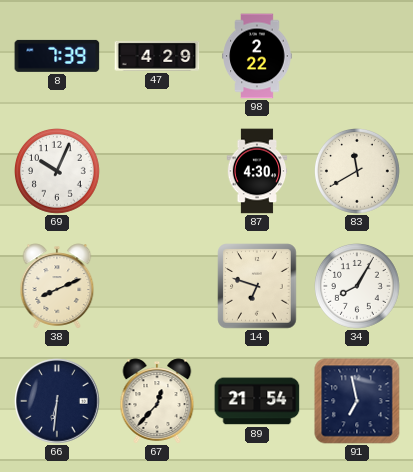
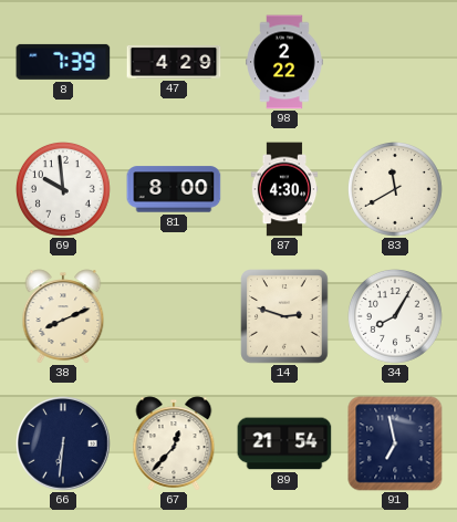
69: 10:04 -> 9:59 (64, 190)
81: none -> 8:00 (174, 189)
14: 6:48 -> 2:48 (284, 316)
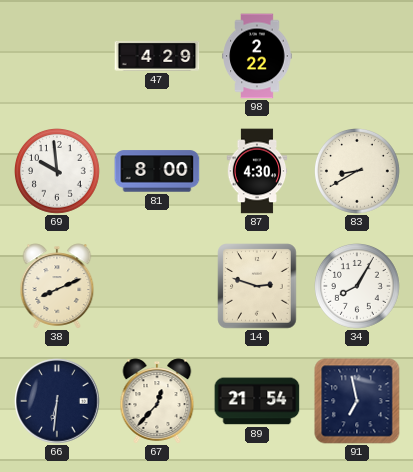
8: 7:39 -> none (63, 62)
83: 11:40 -> 8:40 (358, 172)
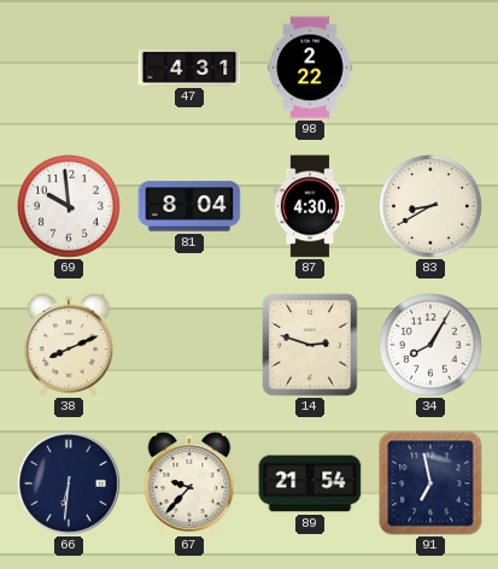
47: 4:29 -> 4:31 (189, 68)
81: 8:00 -> 8:04 (189, 206)
67: 12:37 -> 9:37 (189, 483)
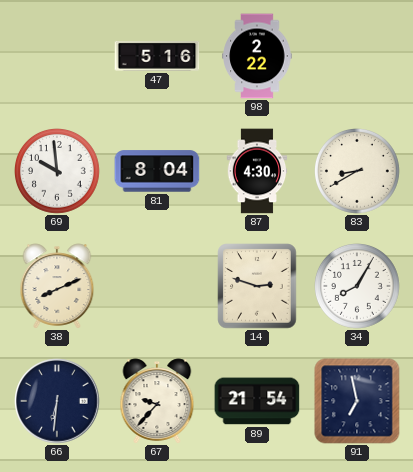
47: 4:31 -> 5:16 (157, 56)
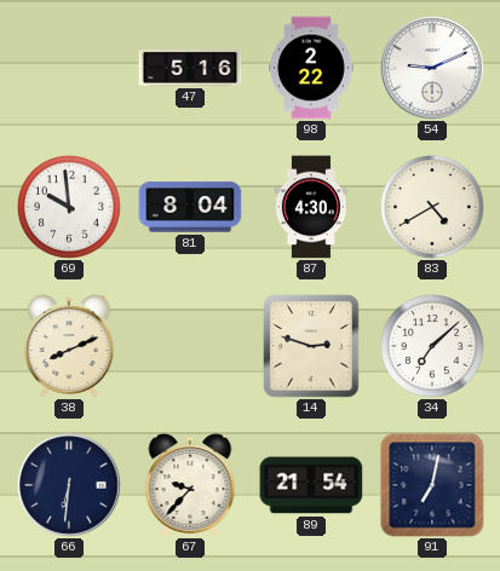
54: none -> 9:11 (432, 68)
83: 8:40 -> 4:40 (433, 208)
34: 8:05 -> 7:08 (433, 347)
91: 6:58 -> 7:02 (432, 485)
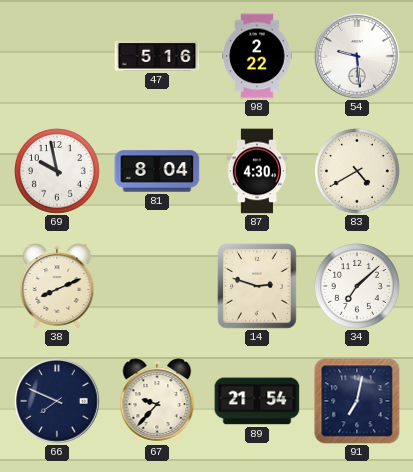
54: 9:11 -> 9:29 (357, 56)
69: 9:59 -> 9:58 (58, 172)
66: 6:31 -> 7:49 (57, 401)
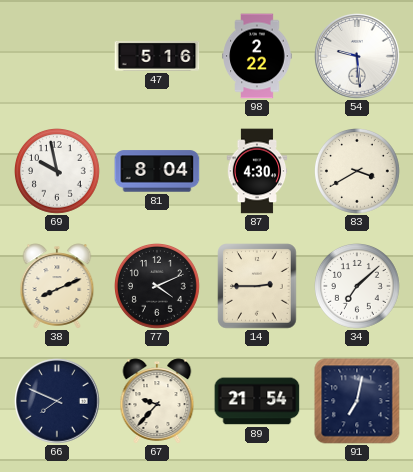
83: 4:40 -> 3:40 (358, 172)
77: none -> 4:11 (158, 287)
14: 2:48 -> 2:45 (257, 286)
